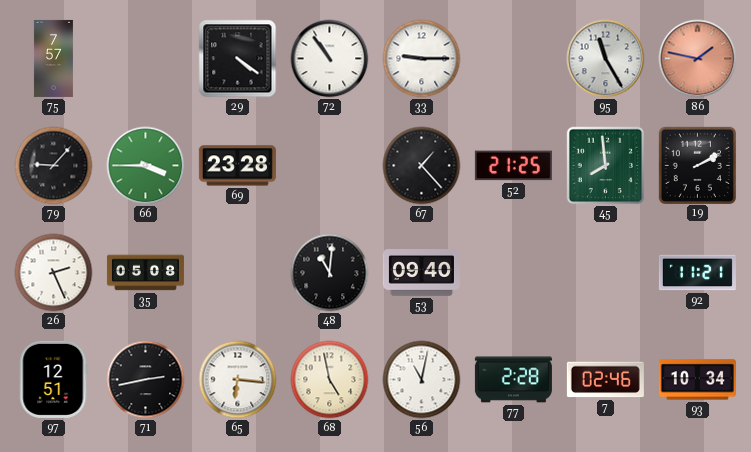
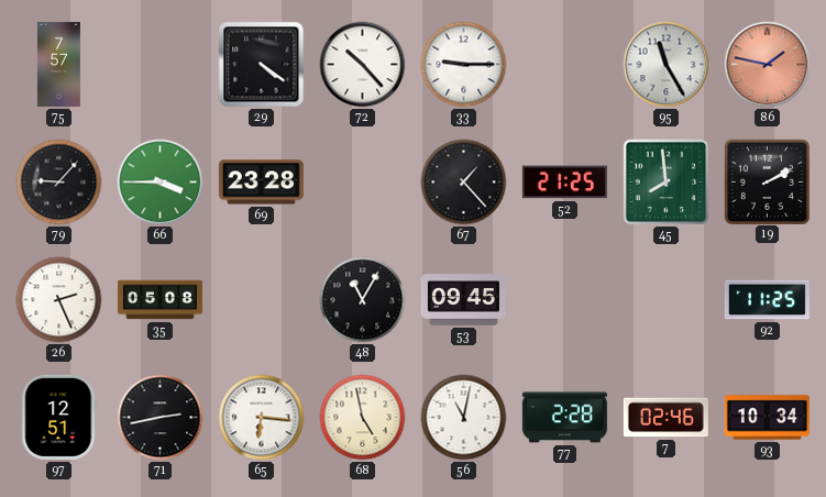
72: 10:54 -> 10:23 (363, 65)
48: 11:01 -> 11:05 (363, 300)
53: 09:40 -> 09:45 (463, 300)
92: 11:21 -> 11:25 (767, 300)
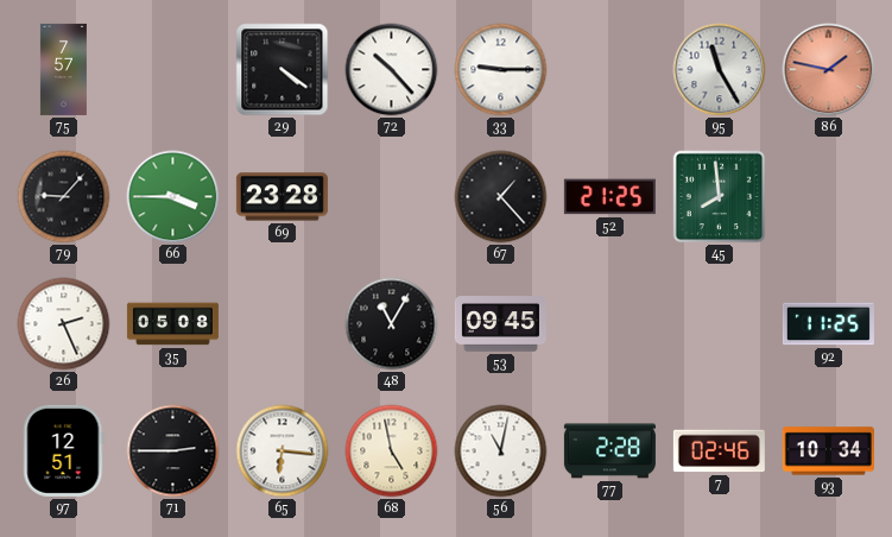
19: 2:10 -> none (767, 181)
71: 2:43 -> 2:45 (173, 451)
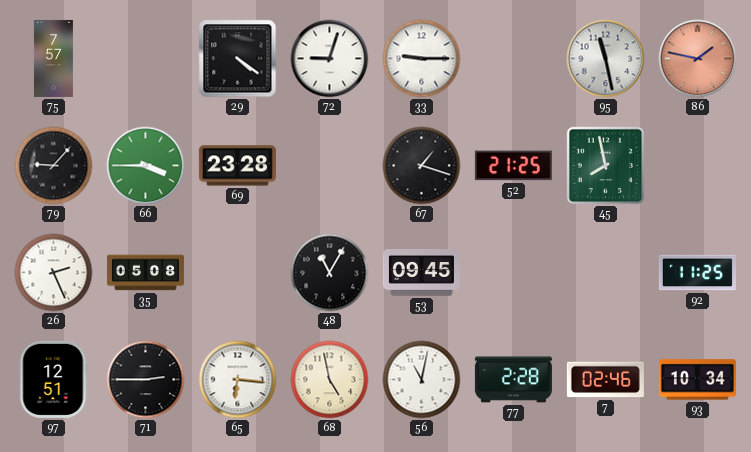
72: 10:23 -> 9:03 (330, 59)
95: 11:25 -> 11:28 (606, 59)
67: 1:23 -> 1:18 (422, 166)
45: 7:59 -> 7:58 (606, 166)
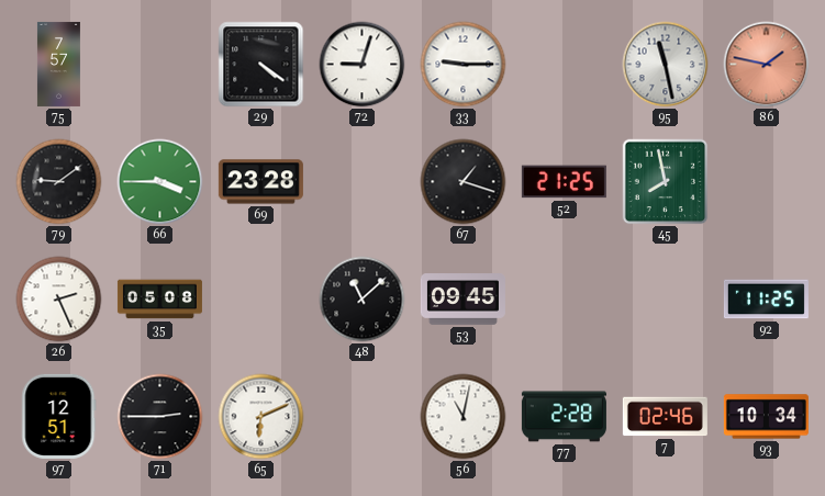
79: 9:07 -> 9:09 (59, 182)
48: 11:05 -> 11:08 (363, 300)
65: 6:16 -> 6:11 (261, 417)
68: 4:58 -> none (330, 380)
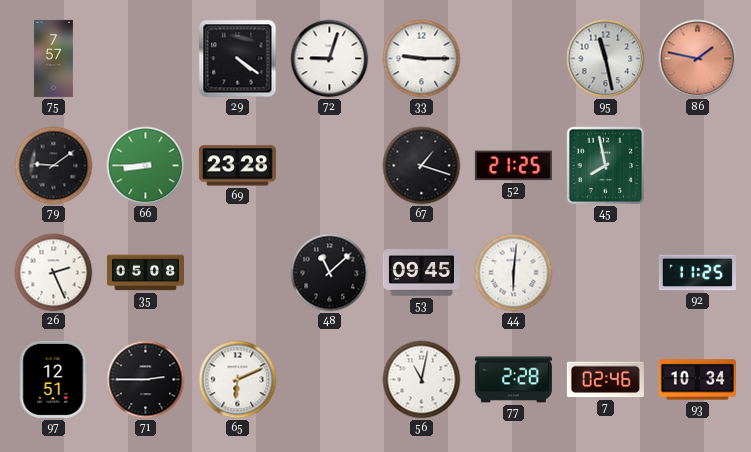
66: 3:45 -> 8:45 (146, 166)
44: none -> 6:01 (514, 273)
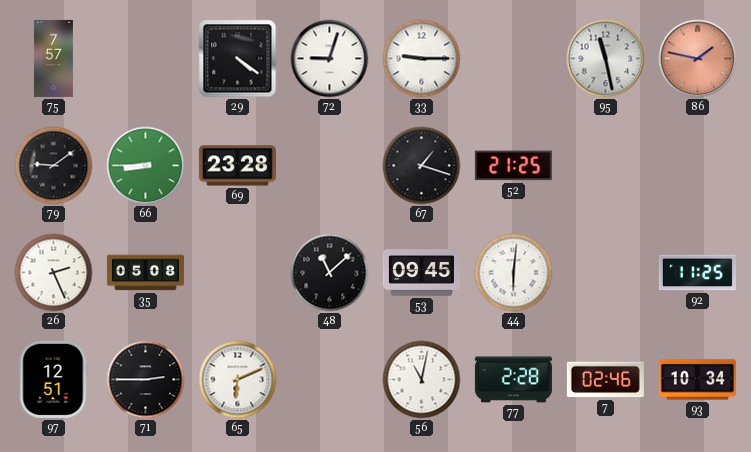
45: 7:58 -> none (606, 166)
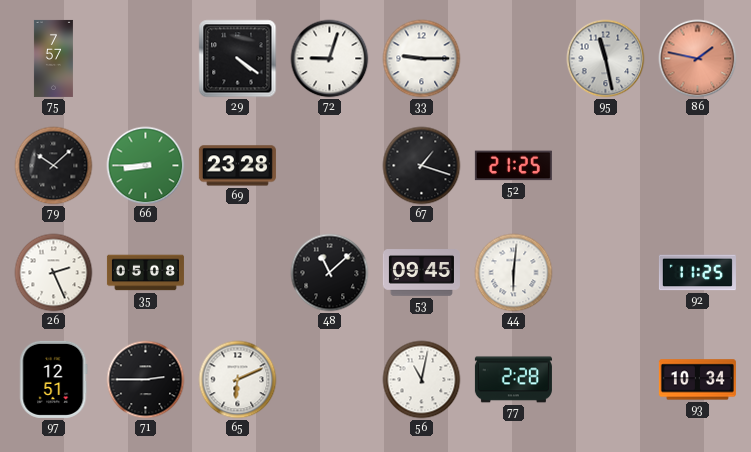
79: 9:09 -> 10:08 (54, 166)
7: 02:46 -> none (605, 380)
